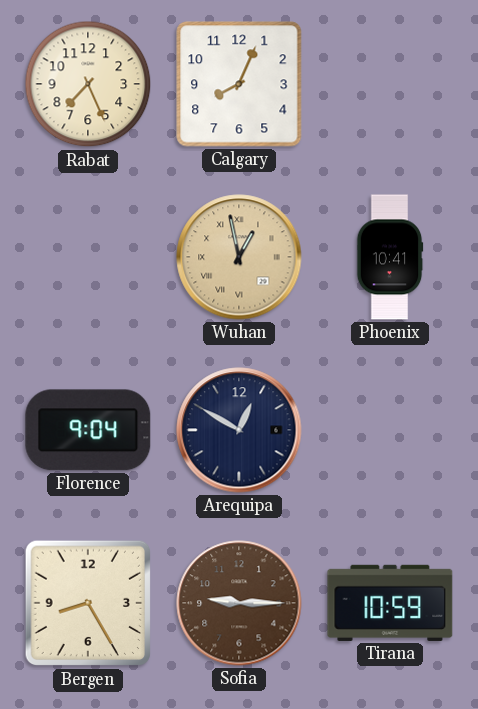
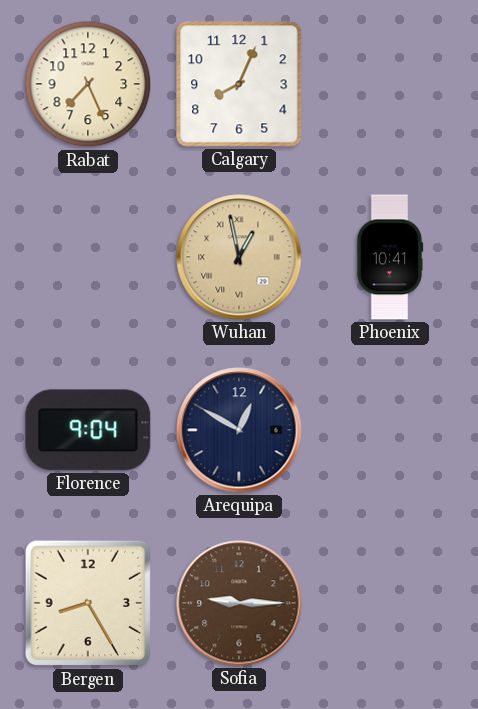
Tirana: 10:59 -> none (390, 603)
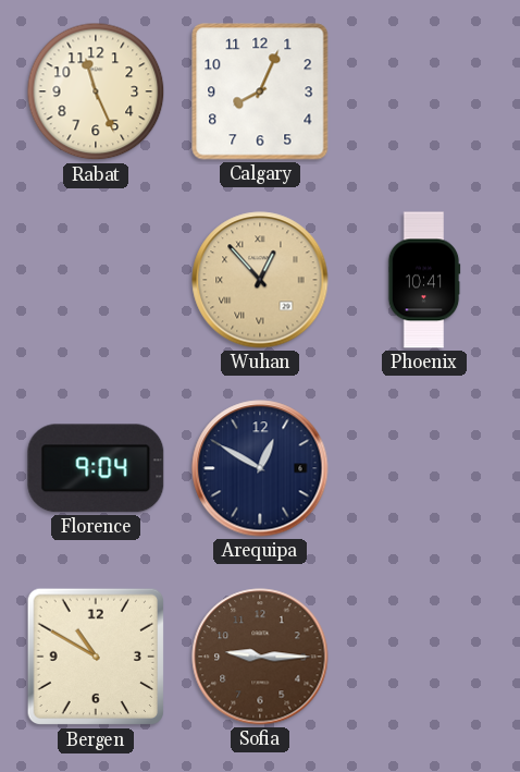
Rabat: 7:26 -> 11:26 (96, 91)
Wuhan: 12:58 -> 12:53 (260, 280)
Bergen: 8:25 -> 10:50 (96, 657)
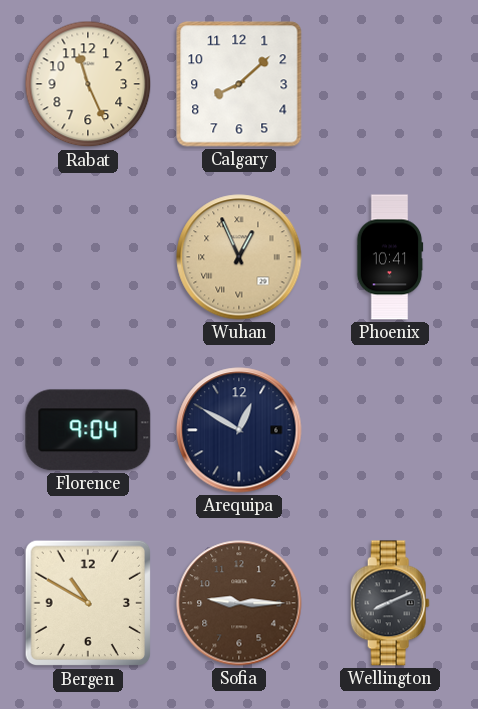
Calgary: 8:04 -> 8:08 (239, 84)
Wuhan: 12:53 -> 12:56 (239, 257)
Wellington: none -> 8:11 (390, 603)
